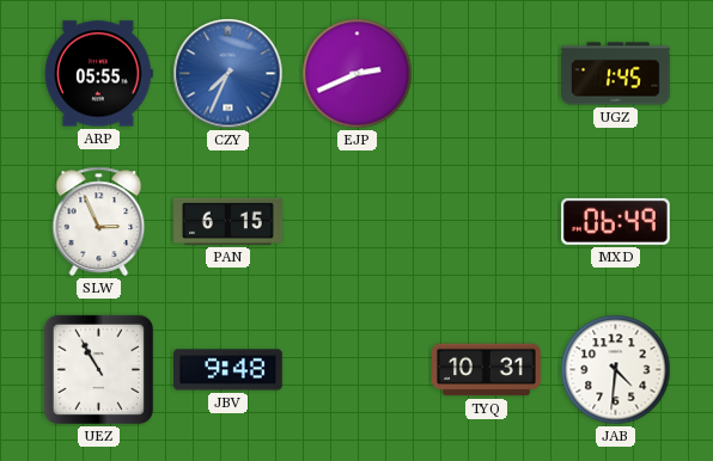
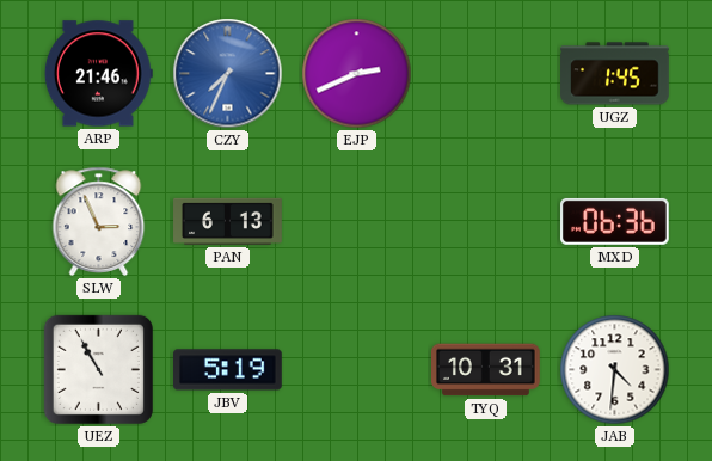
ARP: 05:55 -> 21:46 (98, 74)
PAN: 6:15 -> 6:13 (228, 221)
MXD: 06:49 -> 06:36 (615, 221)
JBV: 9:48 -> 5:19 (228, 370)
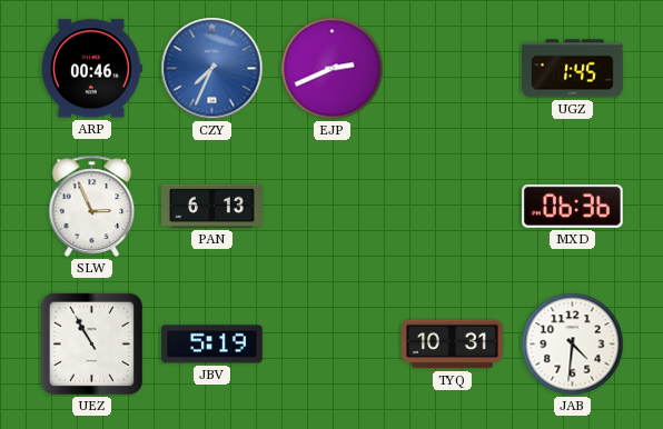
ARP: 21:46 -> 00:46 (91, 69)
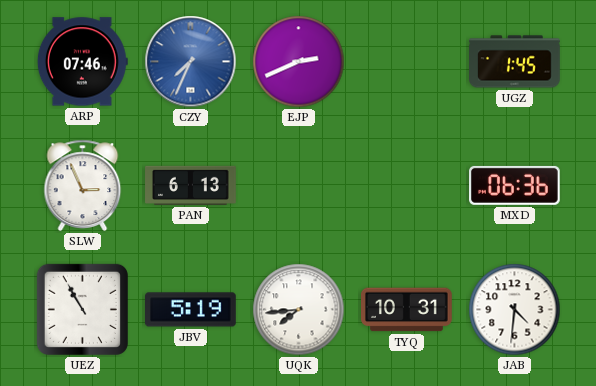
ARP: 00:46 -> 07:46 (82, 62)
UQK: none -> 7:44 (299, 310)
